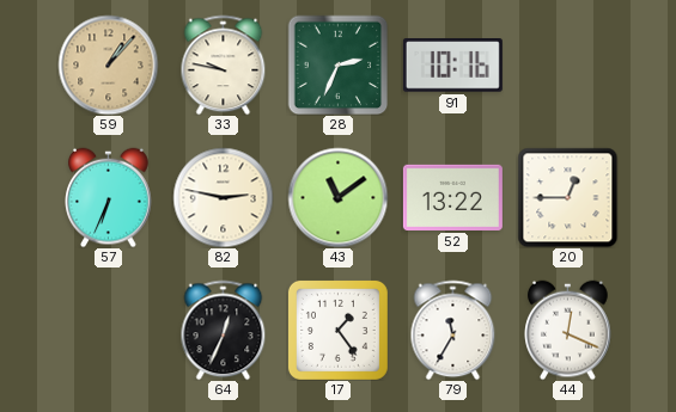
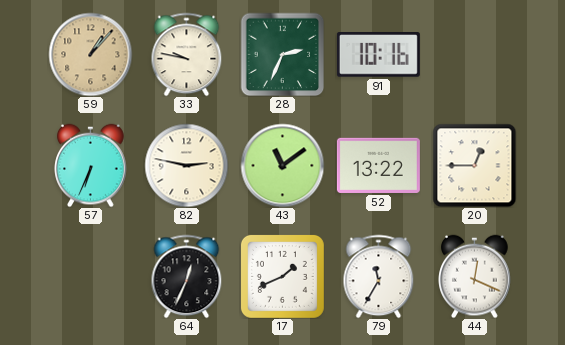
17: 1:24 -> 1:41 (282, 276)
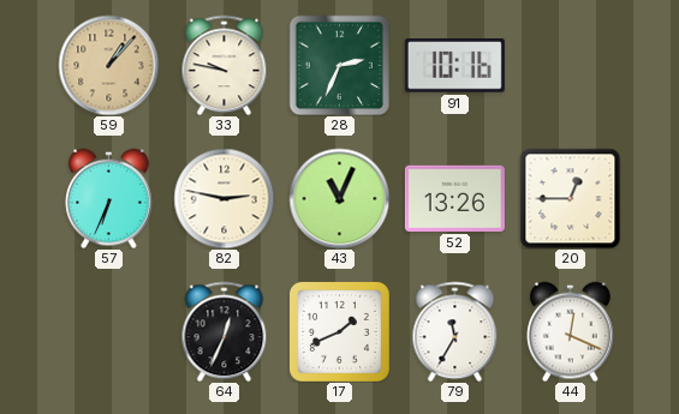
43: 11:09 -> 11:04 (339, 198)
52: 13:22 -> 13:26 (454, 198)
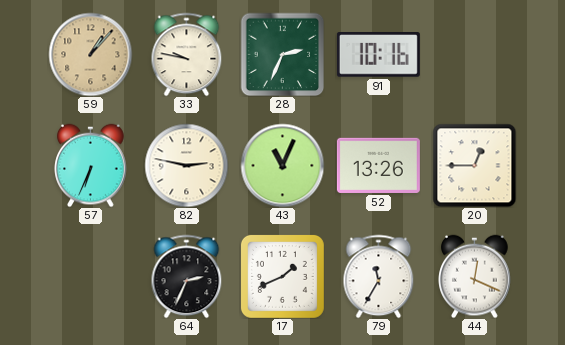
64: 12:34 -> 2:34 (187, 276)
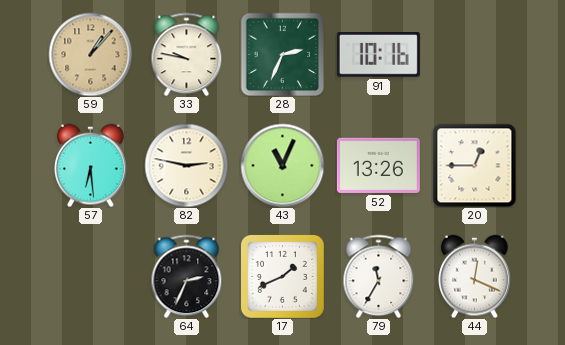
57: 6:34 -> 6:29 (91, 165)
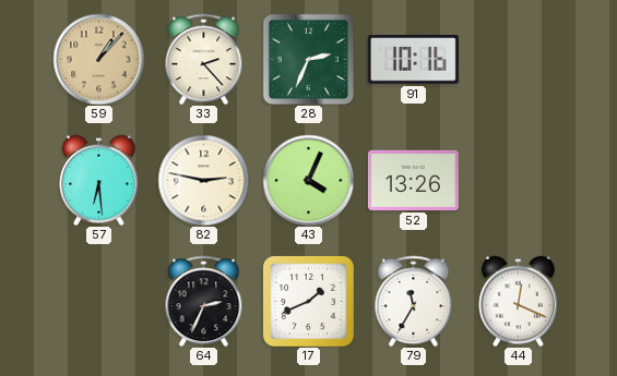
33: 9:47 -> 2:23 (204, 59)
43: 11:04 -> 4:04 (308, 180)
20: 12:45 -> none (474, 165)
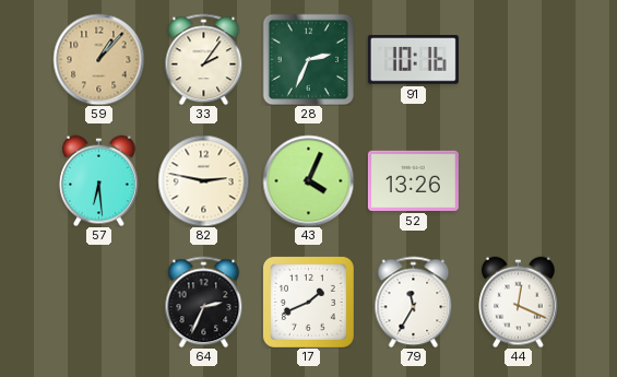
33: 2:23 -> 2:06 (204, 59)
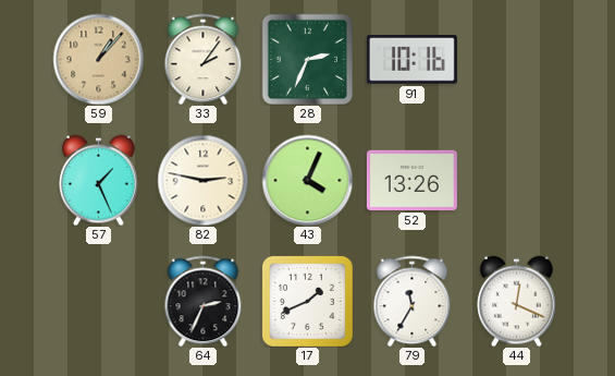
57: 6:29 -> 1:26 (99, 180)
